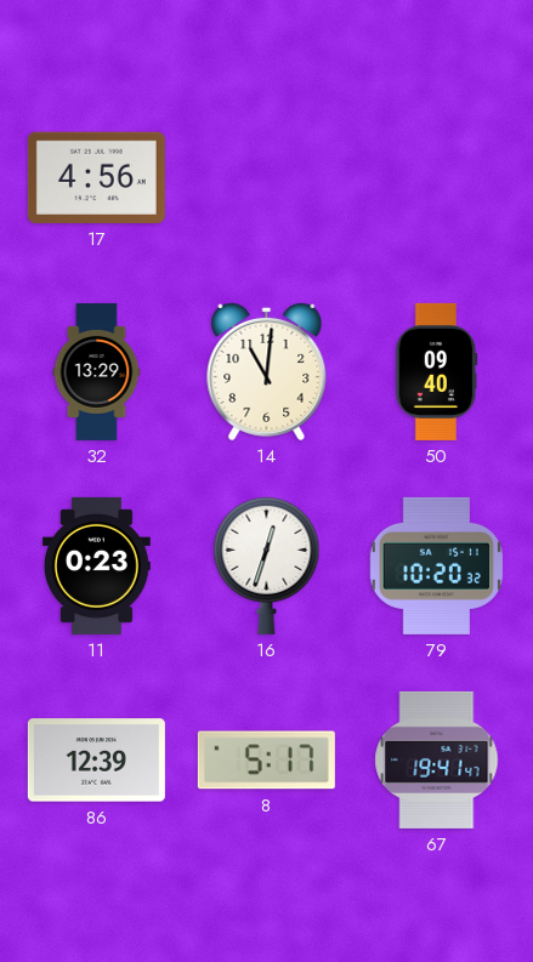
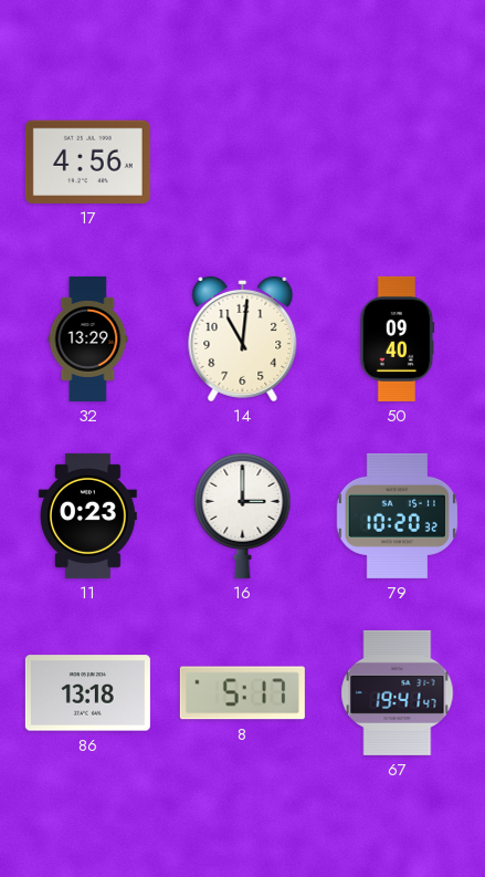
16: 12:33 -> 3:00 (243, 515)
86: 12:39 -> 13:18 (87, 693)
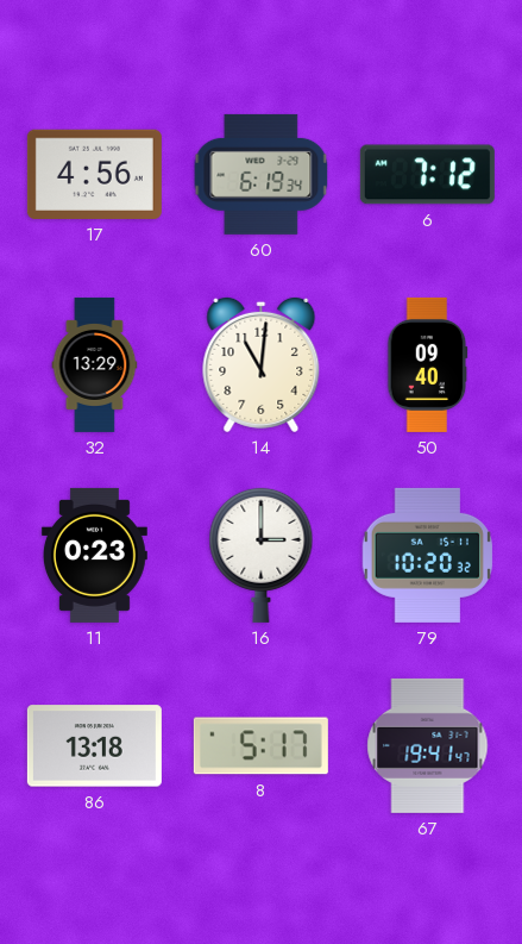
60: none -> 6:19 (262, 174)
6: none -> 7:12 (427, 175)
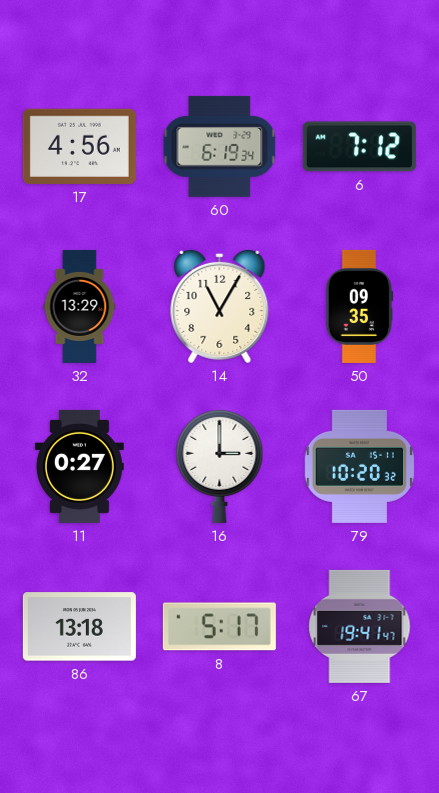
14: 11:01 -> 11:05 (220, 306)
50: 09:40 -> 09:35 (360, 306)
11: 0:23 -> 0:27 (79, 466)
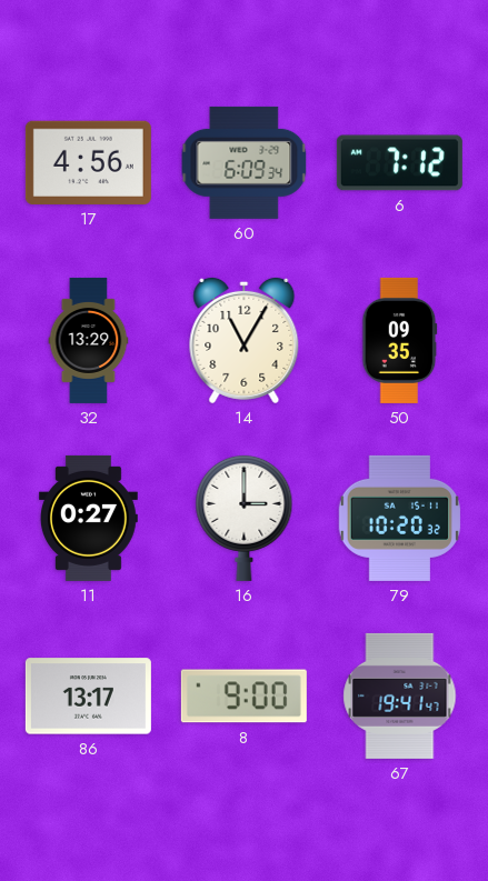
60: 6:19 -> 6:09 (245, 162)
86: 13:18 -> 13:17 (88, 697)
8: 5:17 -> 9:00 (243, 697)
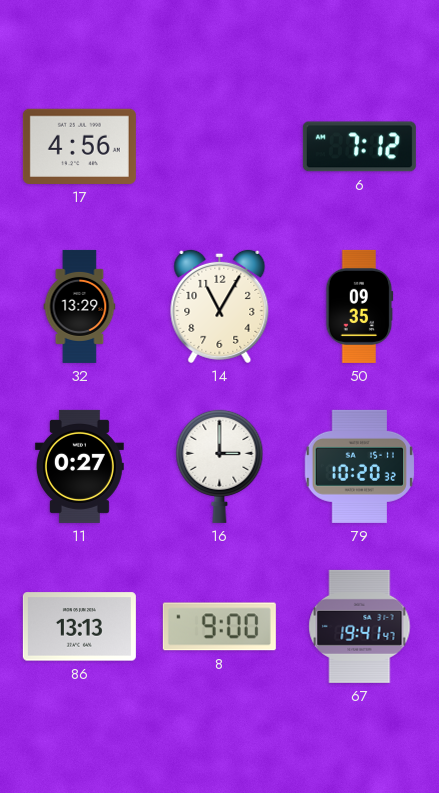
60: 6:09 -> none (245, 162)
86: 13:17 -> 13:13 (79, 627)
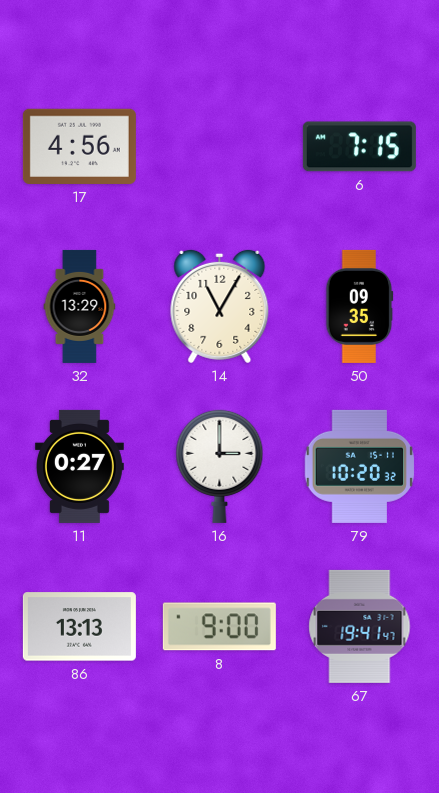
6: 7:12 -> 7:15 (359, 147)
